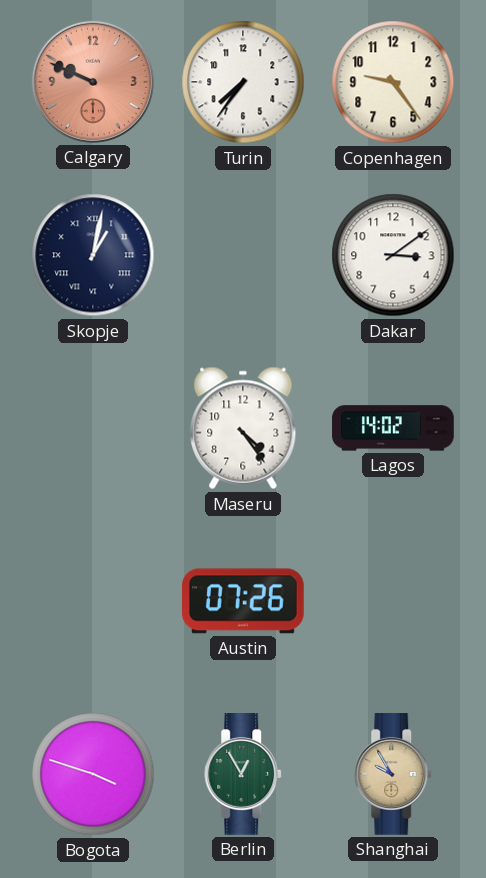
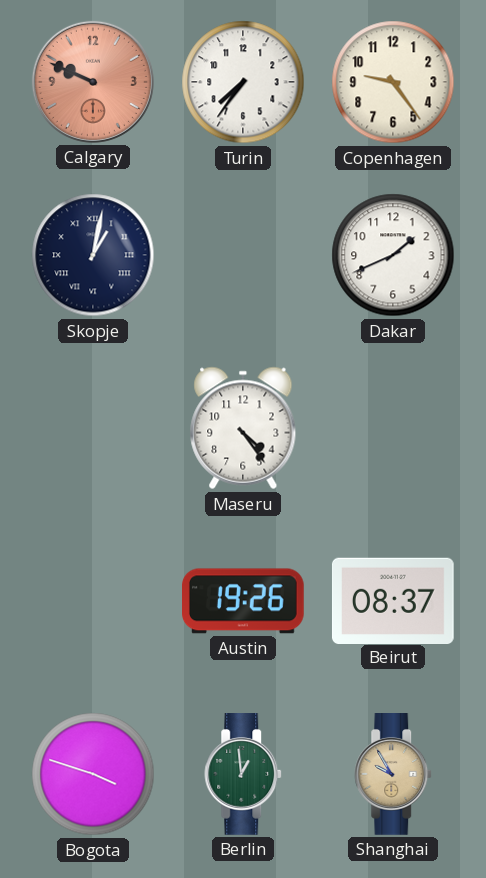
Dakar: 3:09 -> 1:41 (393, 255)
Lagos: 14:02 -> none (393, 428)
Austin: 07:26 -> 19:26 (244, 601)
Beirut: none -> 08:37 (393, 600)
Berlin: 12:55 -> 12:59 (244, 775)
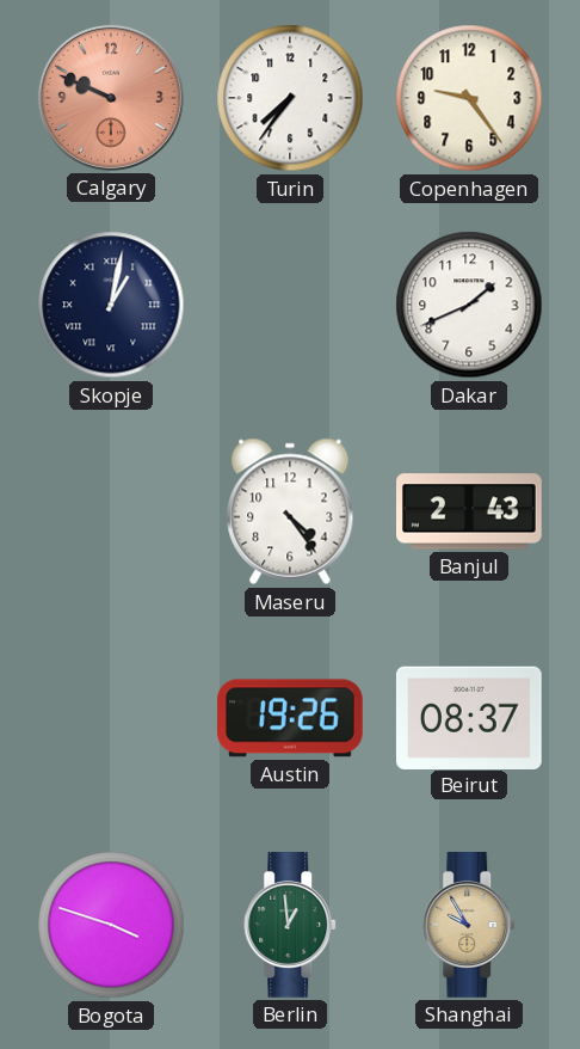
Banjul: none -> 2:43 (469, 511)
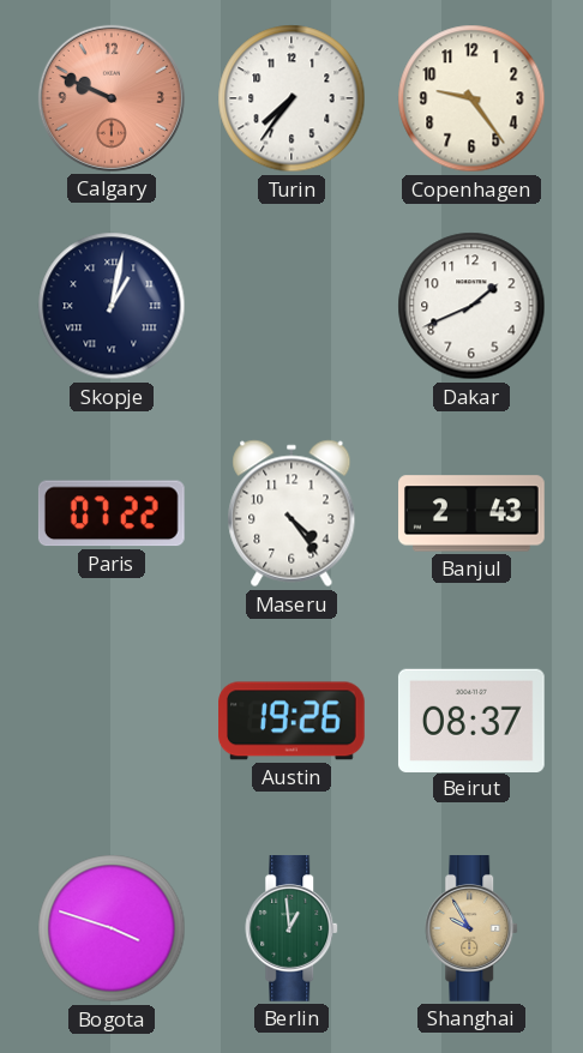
Paris: none -> 07:22 (112, 513)
